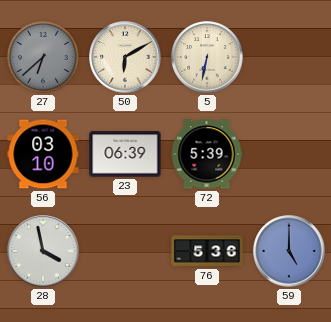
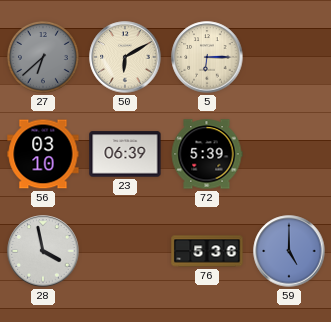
5: 6:32 -> 6:15 (207, 57)
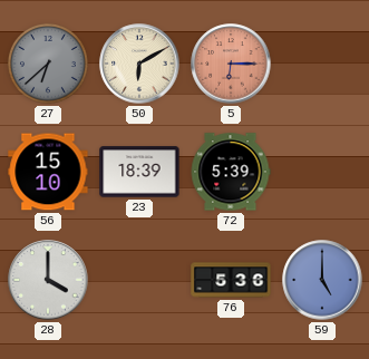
5 dial: cream -> salmon (231, 64)
56: 03:10 -> 15:10 (48, 172)
23: 06:39 -> 18:39 (139, 172)
28: 3:58 -> 4:00 (48, 280)
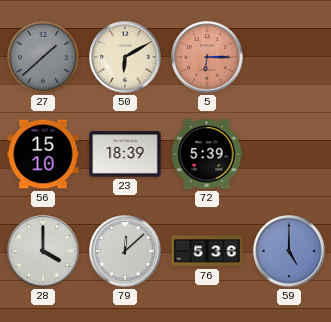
27: 6:38 -> 1:38 (43, 57)
79: none -> 12:08 (125, 251)
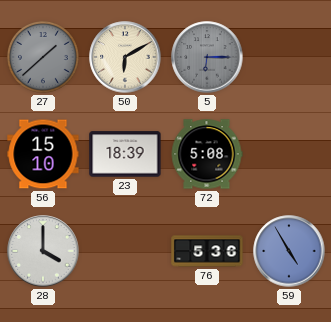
5 dial: salmon -> grey (207, 57)
72: 5:39 -> 5:08 (207, 154)
79: 12:08 -> none (125, 251)
59: 5:00 -> 4:55 (289, 251)
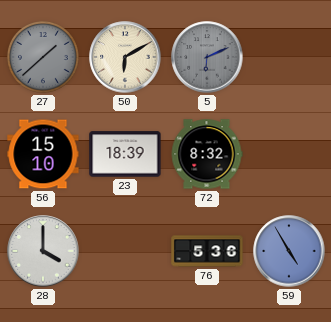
5: 6:15 -> 6:11 (207, 57)
72: 5:08 -> 8:32 (207, 154)
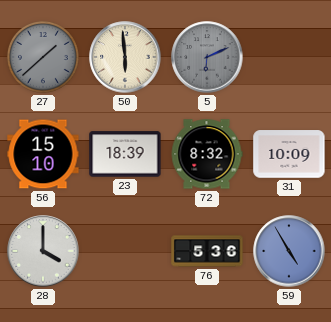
50: 6:10 -> 5:59 (125, 57)
31: none -> 10:09 (289, 154)
